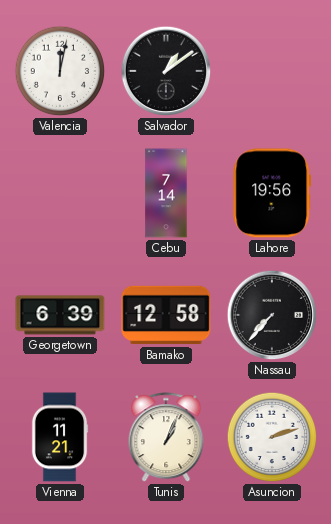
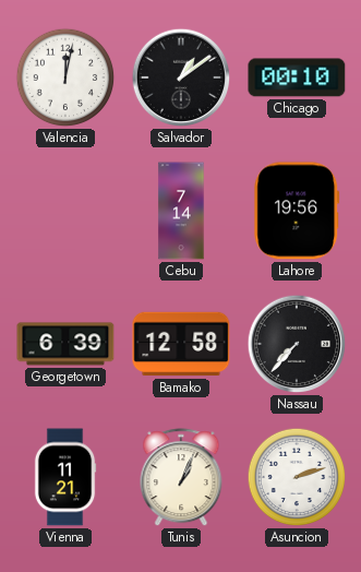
Chicago: none -> 00:10 (297, 78)
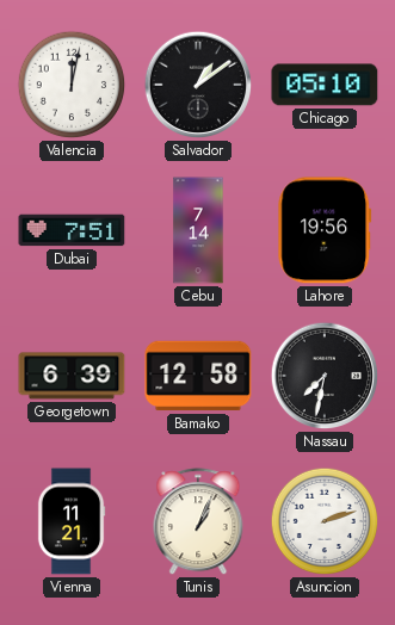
Chicago: 00:10 -> 05:10 (325, 85)
Dubai: none -> 7:51 (72, 230)
Nassau: 7:37 -> 7:32 (325, 376)
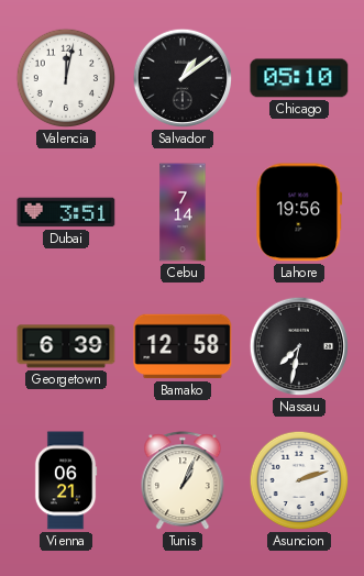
Dubai: 7:51 -> 3:51 (66, 212)
Vienna: 11:21 -> 06:21 (66, 480)
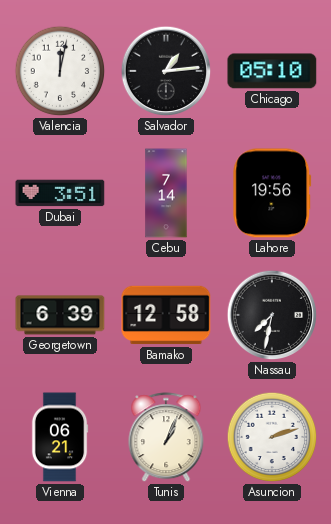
Salvador: 1:09 -> 1:14 (166, 71)
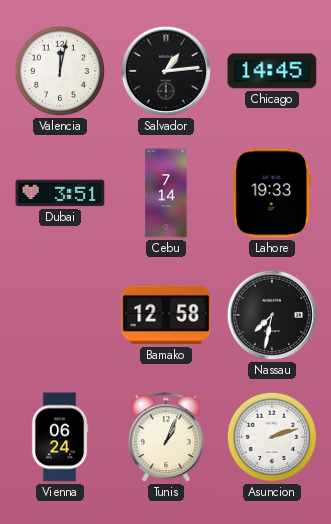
Chicago: 05:10 -> 14:45 (272, 71)
Lahore: 19:56 -> 19:33 (272, 193)
Georgetown: 6:39 -> none (60, 315)
Vienna: 06:21 -> 06:24 (60, 437)
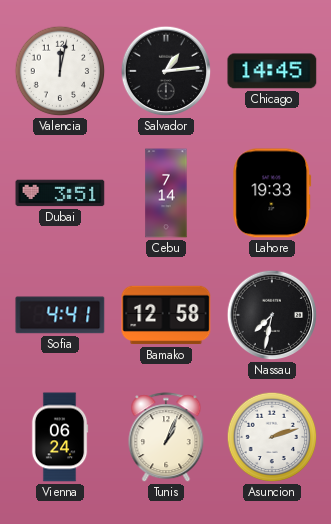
Sofia: none -> 4:41 (60, 315)
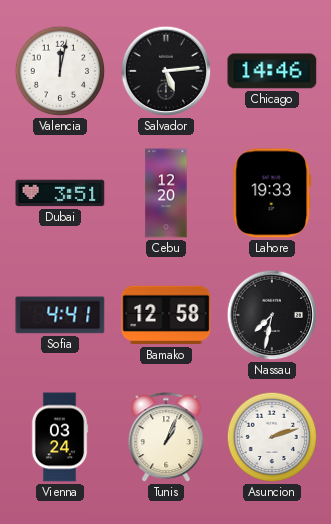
Salvador: 1:14 -> 5:14 (166, 71)
Chicago: 14:45 -> 14:46 (272, 71)
Cebu: 7:14 -> 12:20 (166, 193)
Vienna: 06:24 -> 03:24 (60, 437)
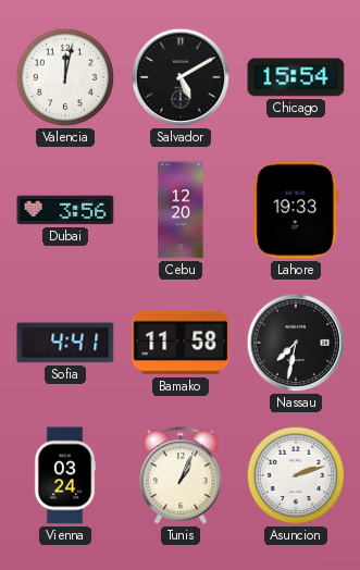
Salvador: 5:14 -> 5:10 (181, 77)
Chicago: 14:46 -> 15:54 (296, 77)
Dubai: 3:51 -> 3:56 (65, 210)
Bamako: 12:58 -> 11:58 (181, 343)
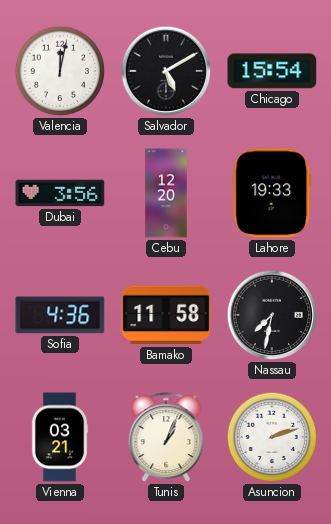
Sofia: 4:41 -> 4:36 (60, 315)
Vienna: 03:24 -> 03:21 (60, 437)
